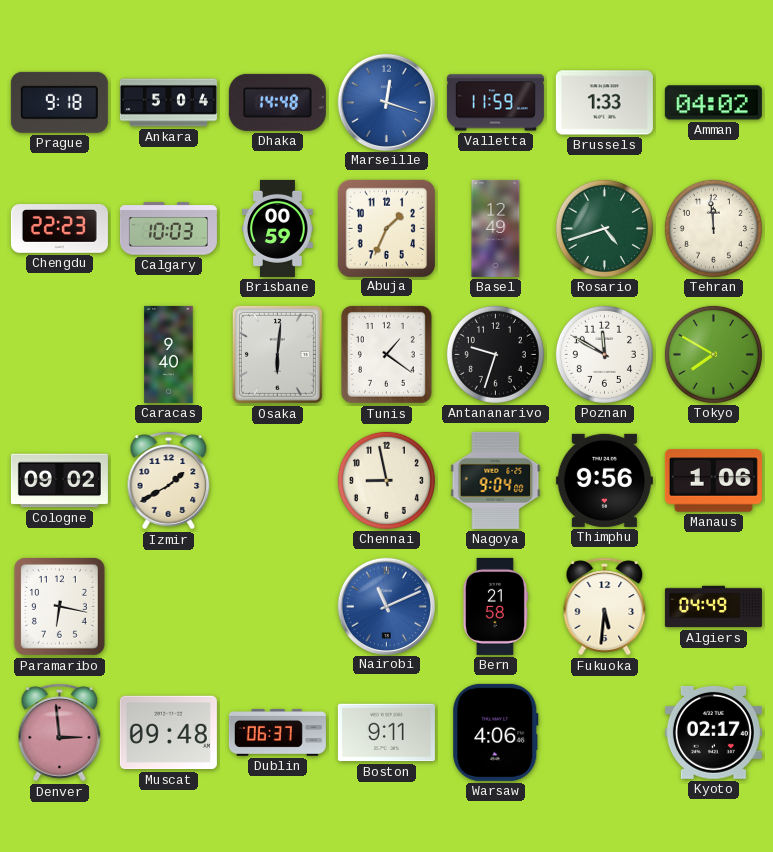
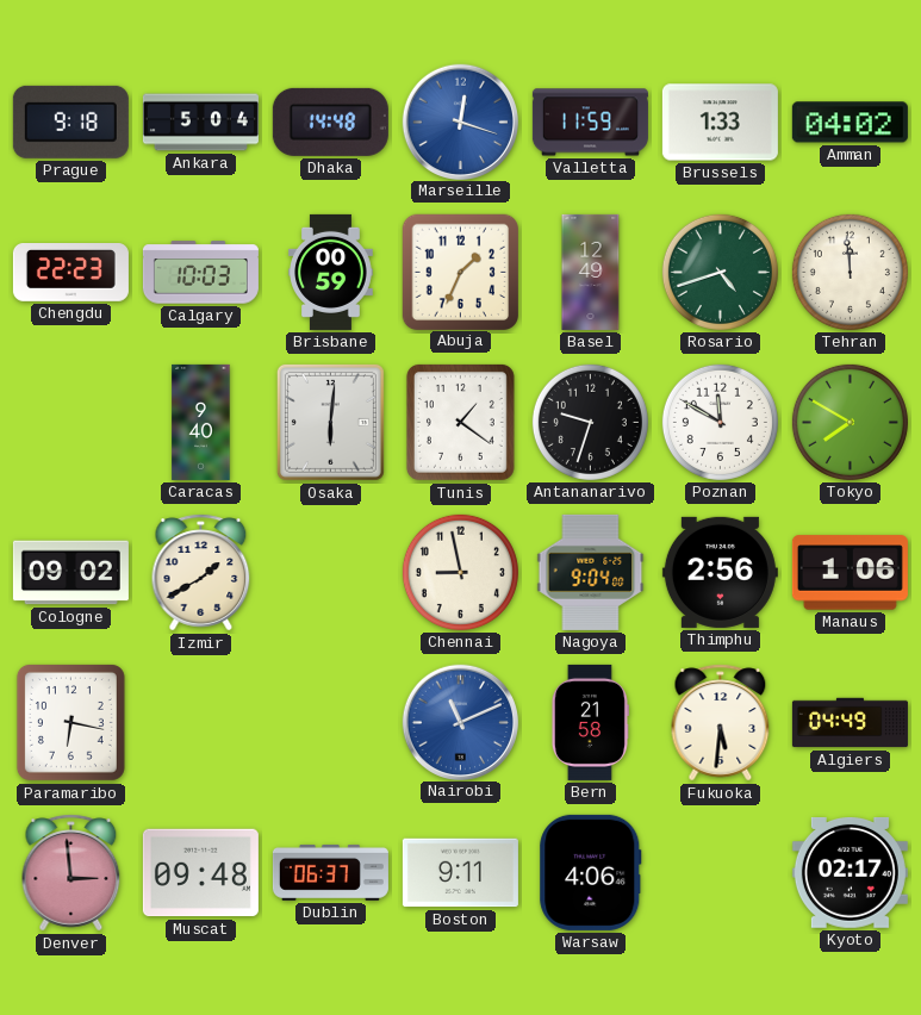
Thimphu: 9:56 -> 2:56 (720, 572)
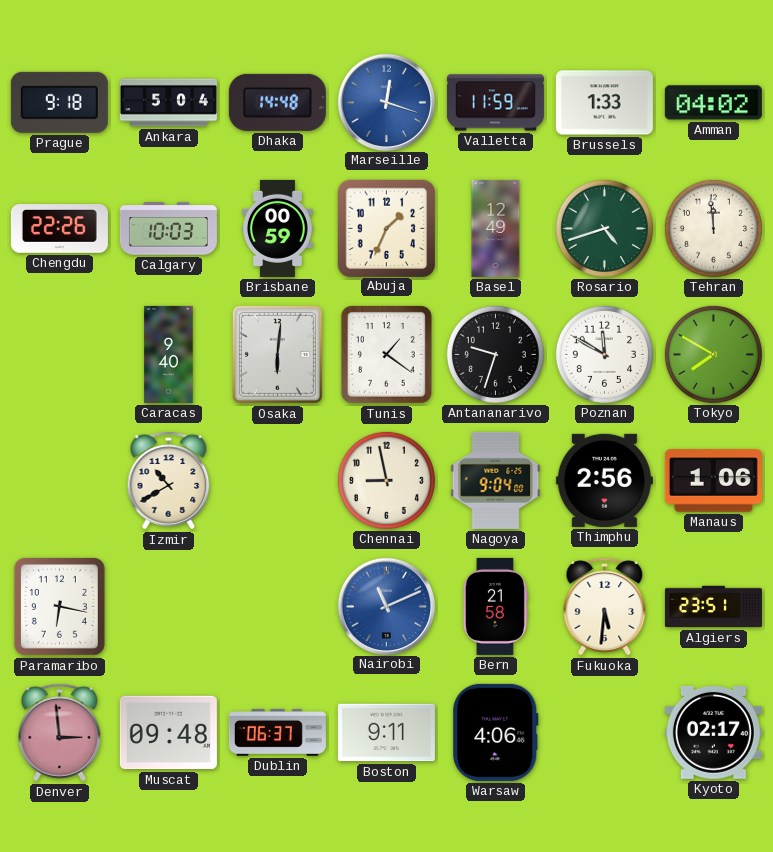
Chengdu: 22:23 -> 22:26 (59, 229)
Cologne: 09:02 -> none (70, 573)
Izmir: 1:40 -> 10:40 (169, 481)
Algiers: 04:49 -> 23:51 (713, 607)
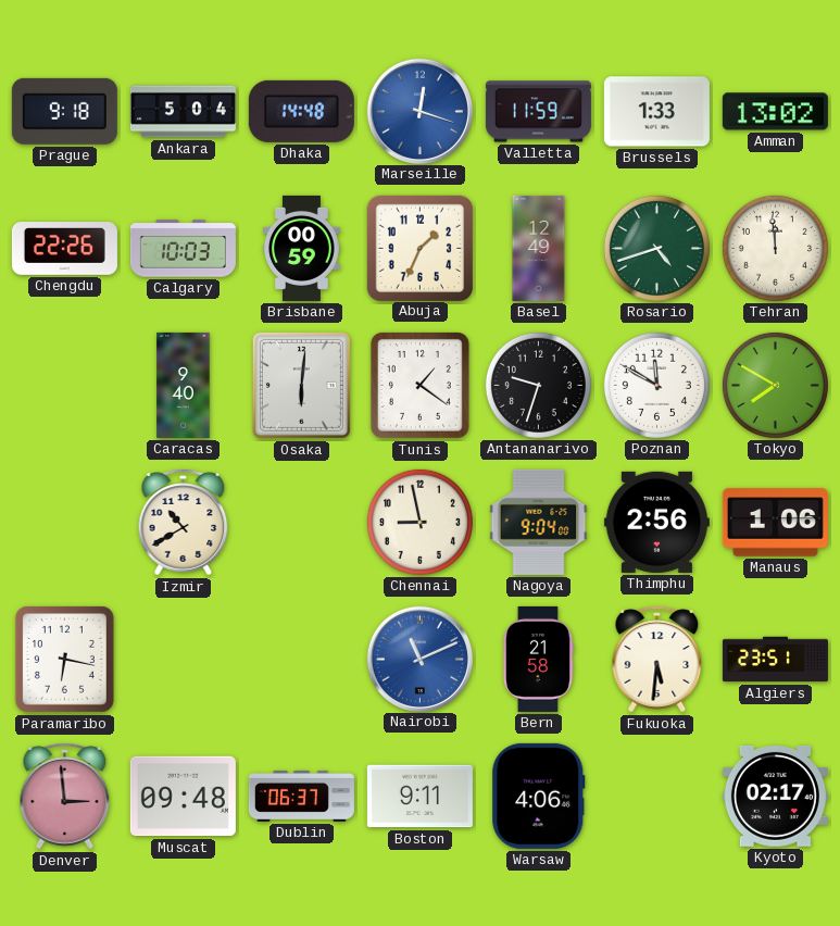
Amman: 04:02 -> 13:02 (775, 112)
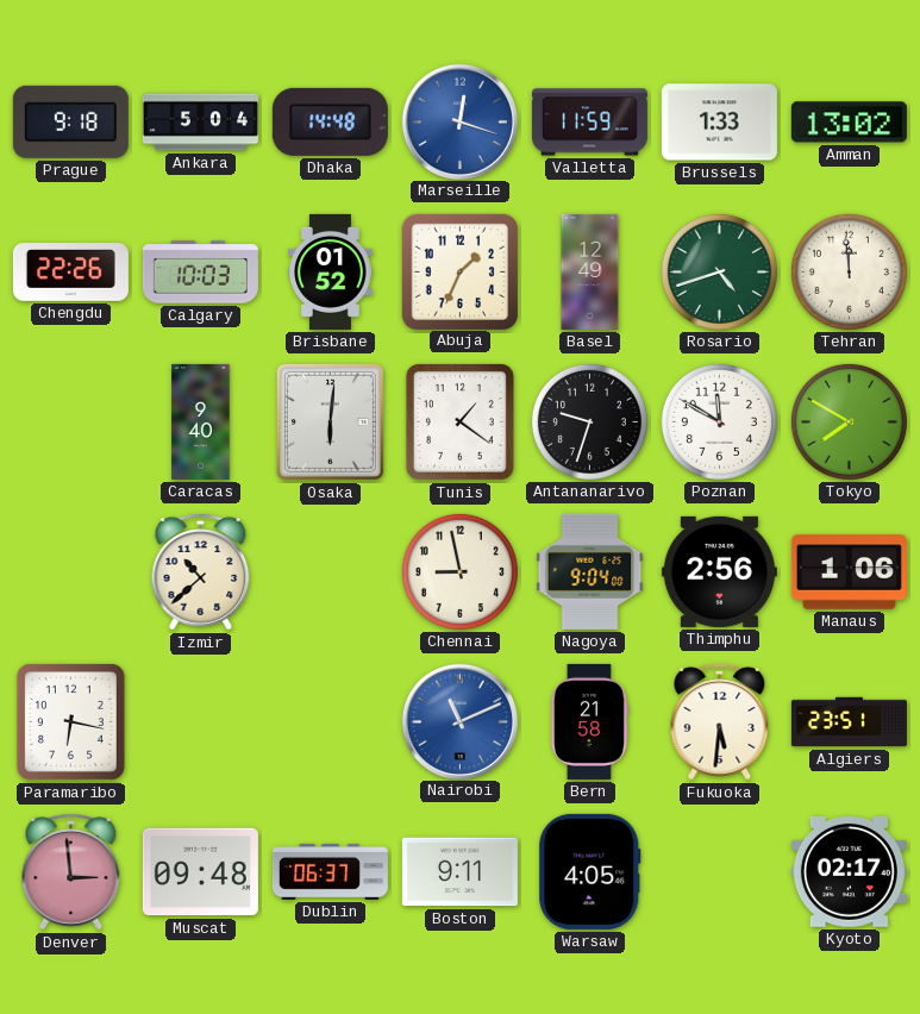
Brisbane: 00:59 -> 01:52 (331, 271)
Izmir: 10:40 -> 10:38 (201, 572)
Warsaw: 4:06 -> 4:05 (590, 871)
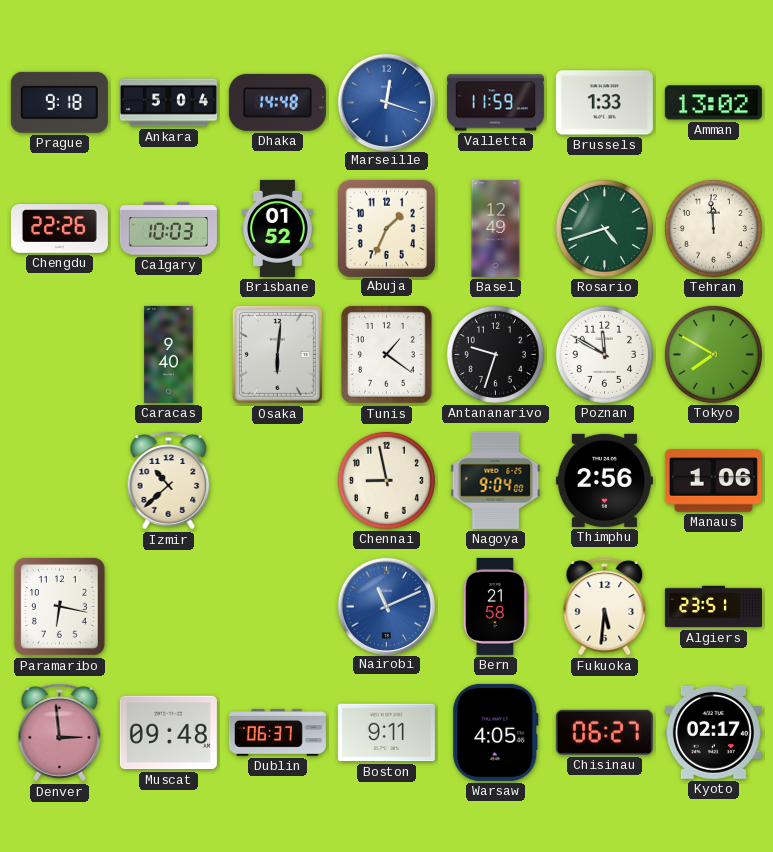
Chisinau: none -> 06:27 (604, 732)
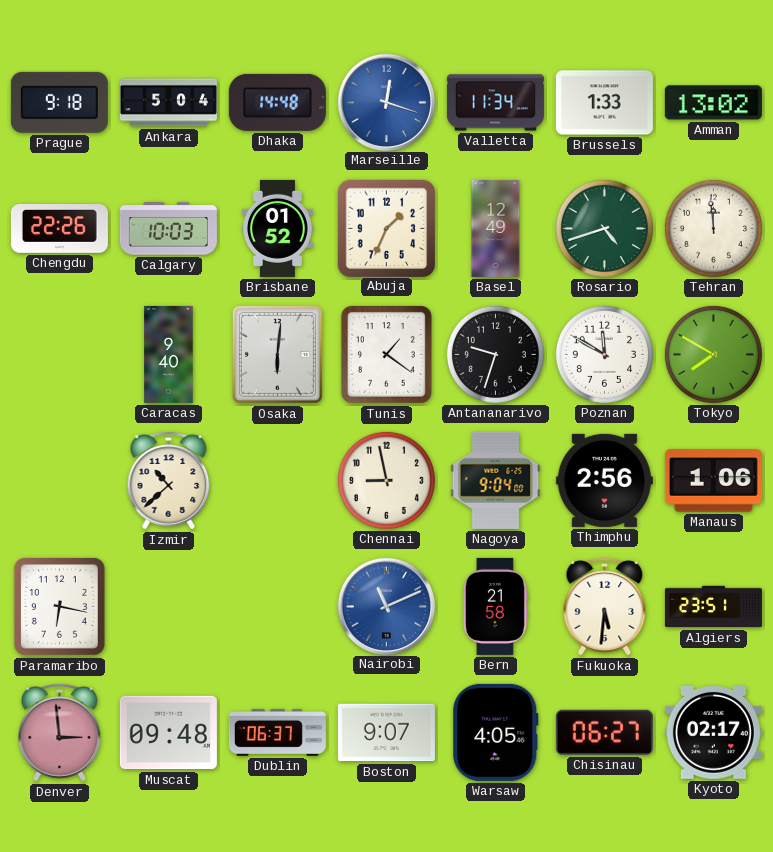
Valletta: 11:59 -> 11:34 (495, 103)
Boston: 9:11 -> 9:07 (386, 733)
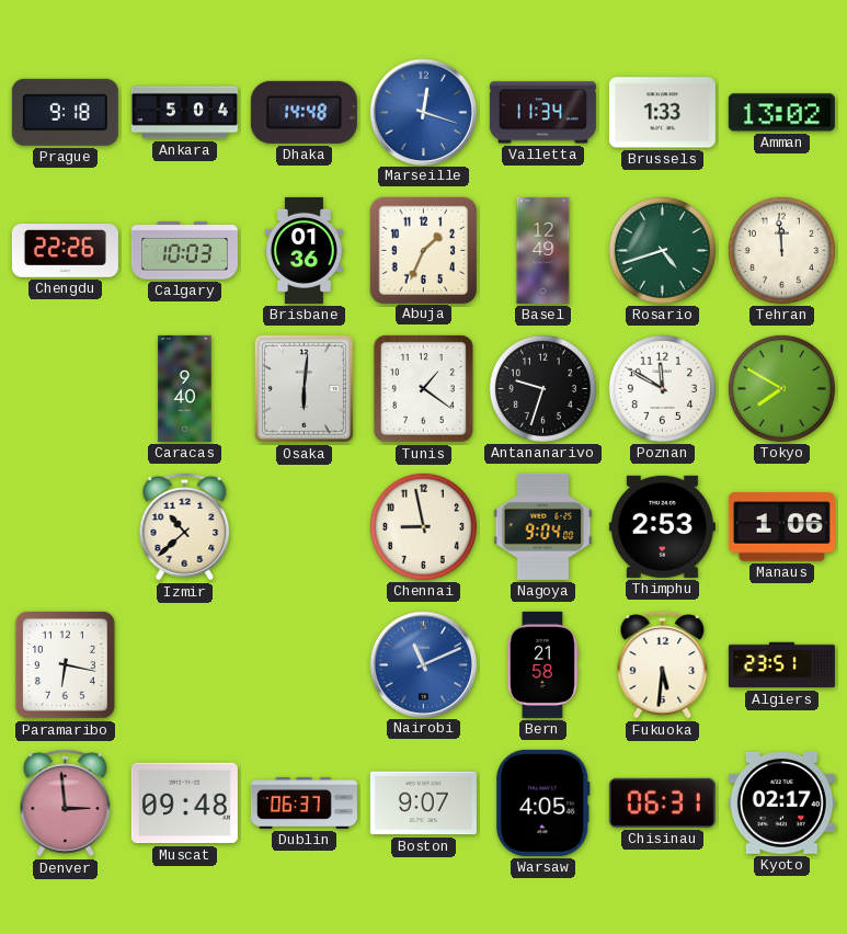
Brisbane: 01:52 -> 01:36 (305, 250)
Thimphu: 2:56 -> 2:53 (662, 526)
Chisinau: 06:27 -> 06:31 (662, 802)
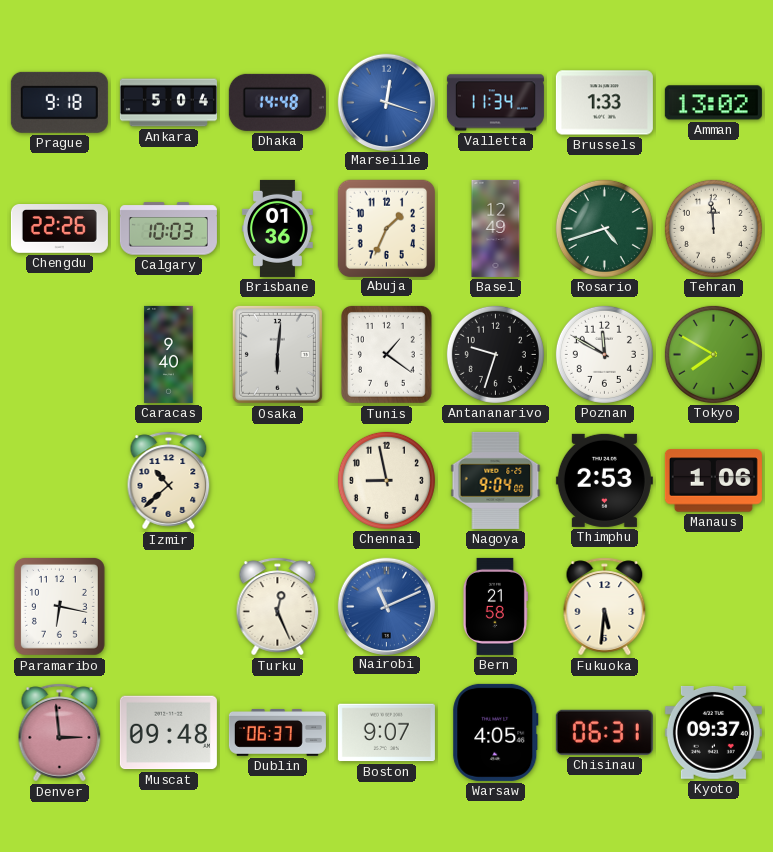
Turku: none -> 12:26 (278, 607)
Algiers: 23:51 -> none (781, 665)
Kyoto: 02:17 -> 09:37 (713, 732)
